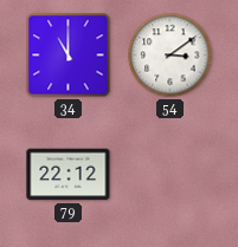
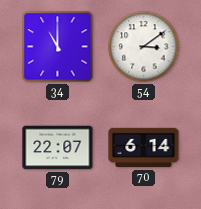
79: 22:12 -> 22:07 (58, 148)
70: none -> 6:14 (144, 148)
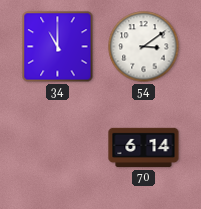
79: 22:07 -> none (58, 148)
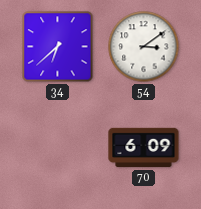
34: 11:00 -> 6:38 (58, 47)
70: 6:14 -> 6:09 (144, 148)
